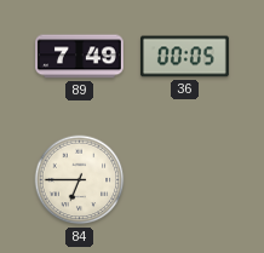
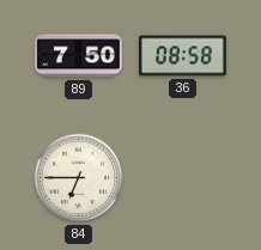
89: 7:49 -> 7:50 (79, 56)
36: 00:05 -> 08:58 (182, 56)
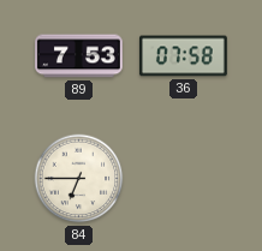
89: 7:50 -> 7:53 (79, 56)
36: 08:58 -> 07:58 (183, 56)
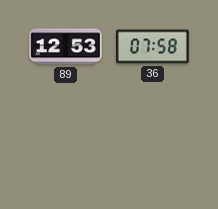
89: 7:53 -> 12:53 (66, 47)
84: 6:45 -> none (79, 179)
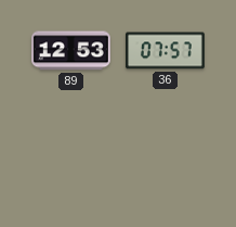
36: 07:58 -> 07:57 (165, 51)
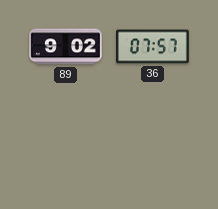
89: 12:53 -> 9:02 (66, 47)
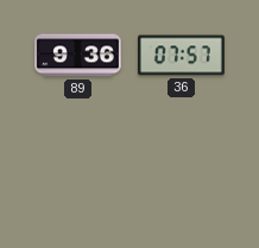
89: 9:02 -> 9:36 (78, 56)
